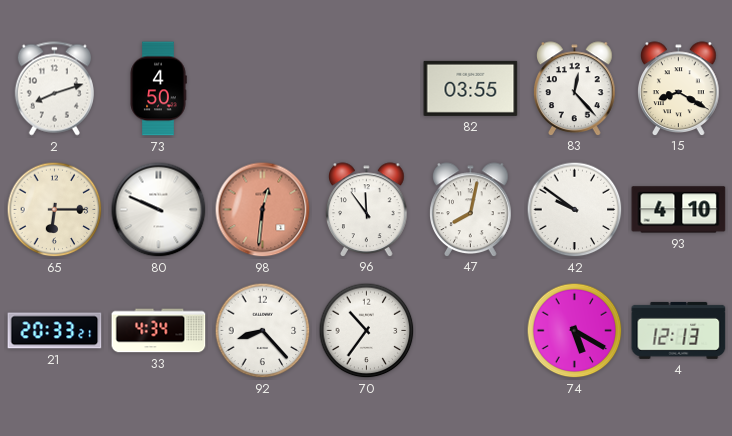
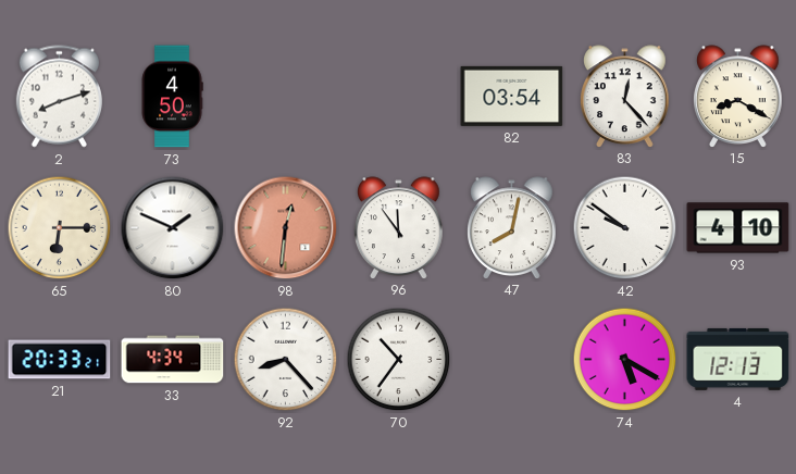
82: 03:55 -> 03:54 (512, 96)
80: 9:49 -> 1:49 (173, 228)
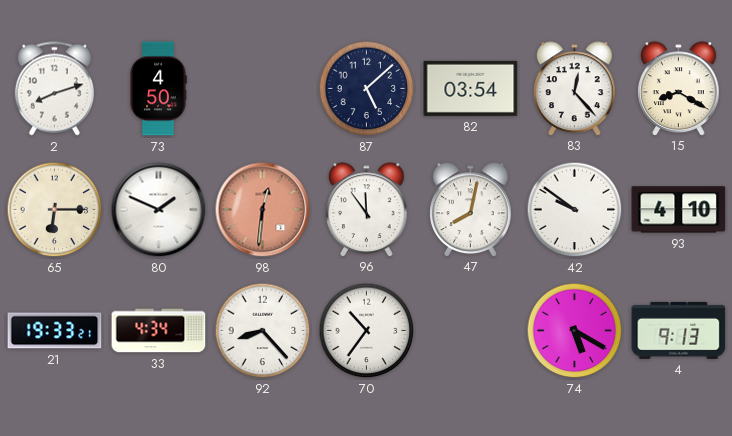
87: none -> 5:08 (367, 89)
21: 20:33 -> 19:33 (55, 331)
4: 12:13 -> 9:13 (679, 330)
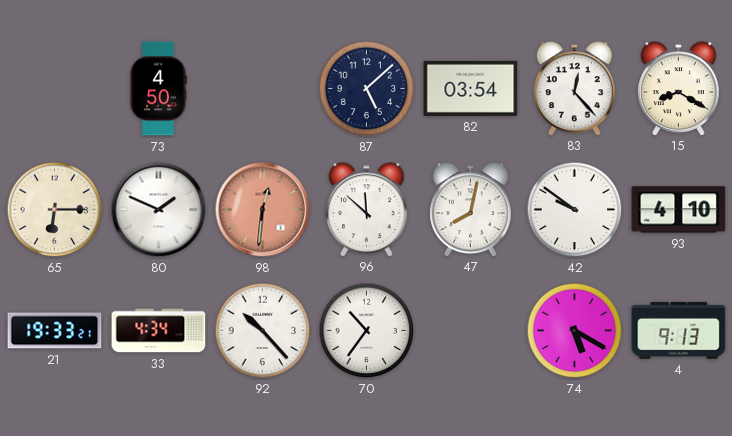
2: 8:12 -> none (54, 89)
96: 11:54 -> 11:52 (367, 209)
92: 8:23 -> 10:23 (263, 331)
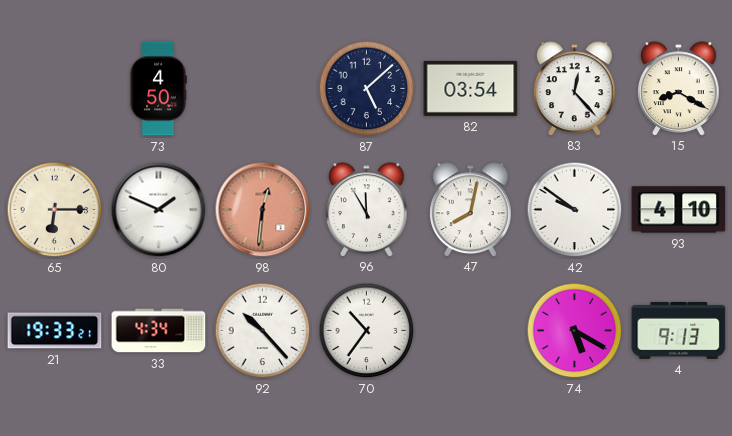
96: 11:52 -> 11:55 (367, 209)
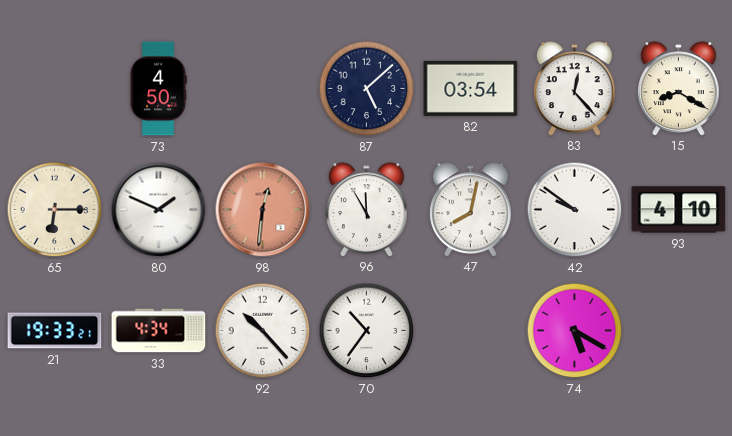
4: 9:13 -> none (679, 330)
